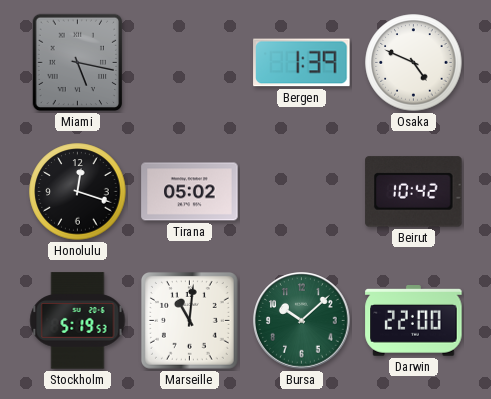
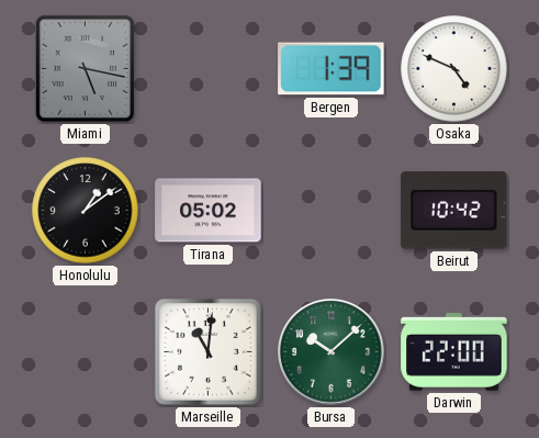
Honolulu: 12:18 -> 1:09 (86, 211)
Stockholm: 5:19 -> none (78, 321)
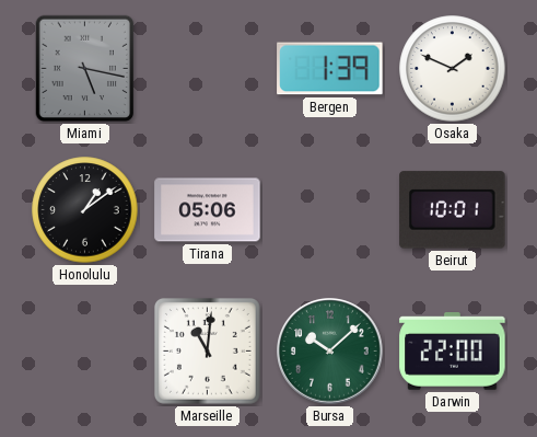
Osaka: 4:49 -> 1:49 (453, 69)
Tirana: 05:02 -> 05:06 (208, 210)
Beirut: 10:42 -> 10:01 (453, 210)
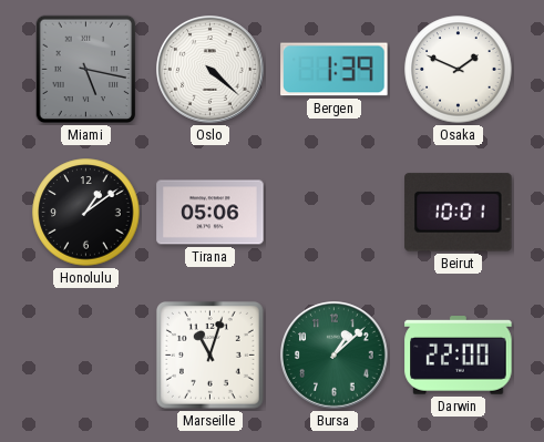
Oslo: none -> 4:22 (211, 70)
Marseille: 11:01 -> 11:03 (209, 354)
Bursa: 10:08 -> 1:08 (335, 356)
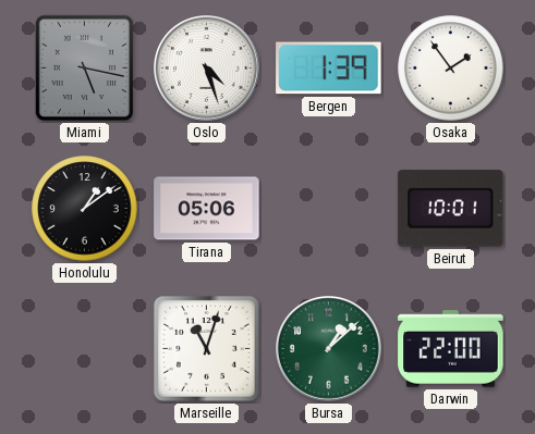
Oslo: 4:22 -> 4:27 (207, 69)
Osaka: 1:49 -> 1:54 (451, 69)
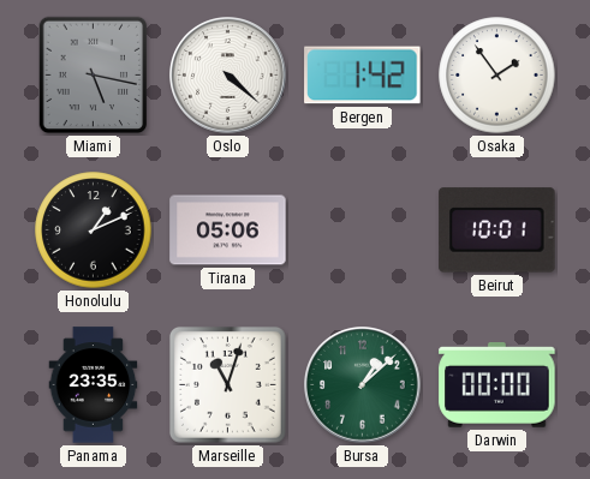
Oslo: 4:27 -> 4:22 (228, 76)
Bergen: 1:39 -> 1:42 (363, 76)
Honolulu: 1:09 -> 1:11 (94, 230)
Panama: none -> 23:35 (94, 385)
Darwin: 22:00 -> 00:00 (497, 385)
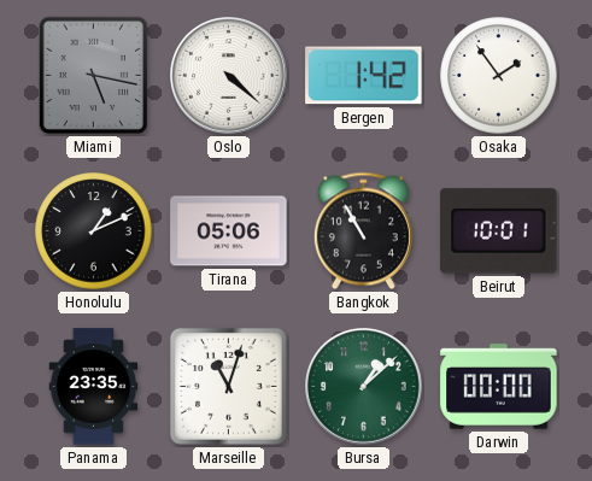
Bangkok: none -> 10:55 (363, 231)
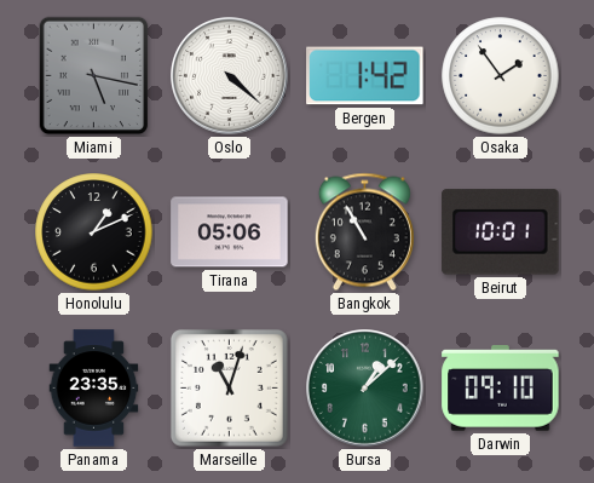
Darwin: 00:00 -> 09:10 (501, 389)
